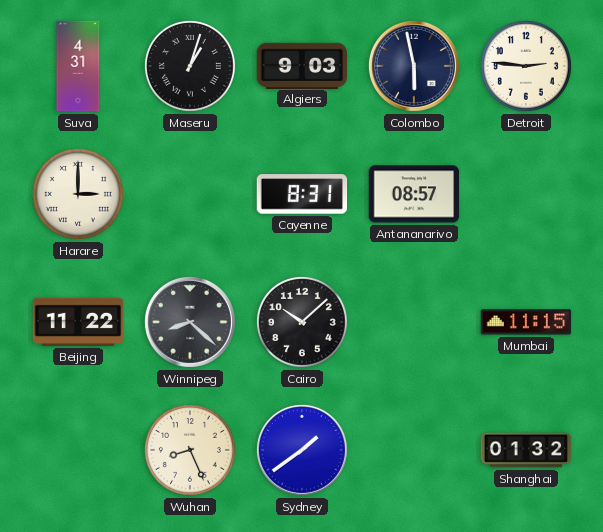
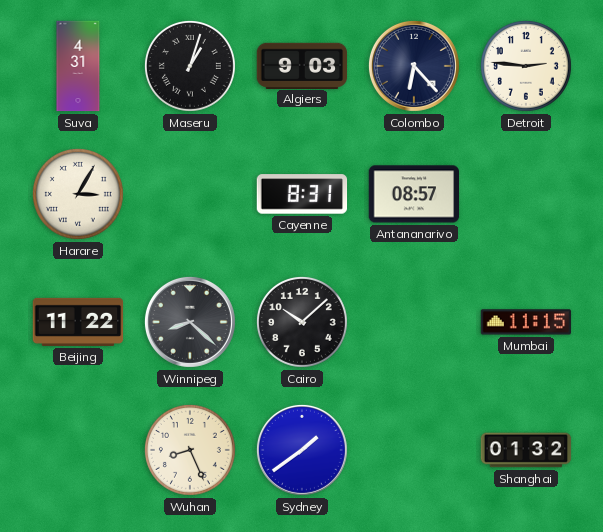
Colombo: 5:58 -> 6:23 (414, 66)
Harare: 3:00 -> 3:05 (78, 194)
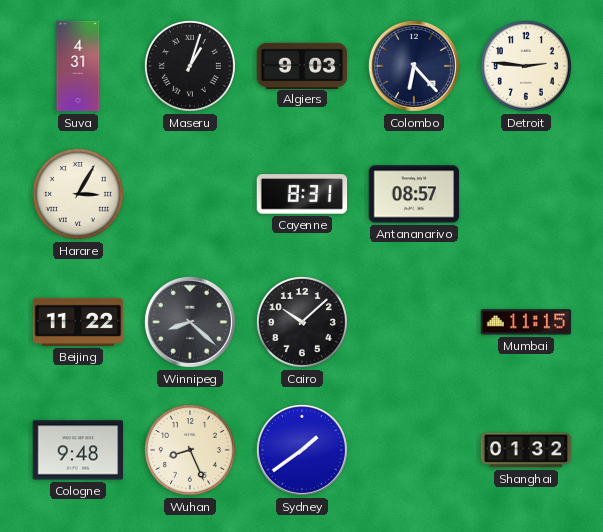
Cologne: none -> 9:48 (78, 450)
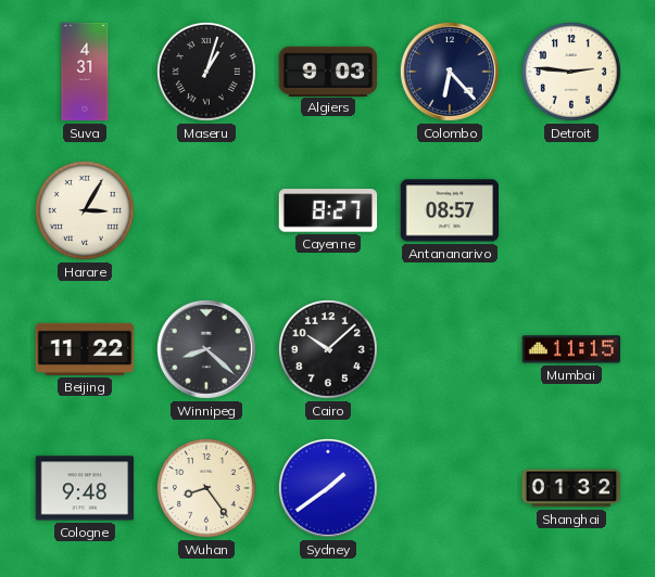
Cayenne: 8:31 -> 8:27 (328, 210)
Wuhan: 8:26 -> 8:24 (206, 488)
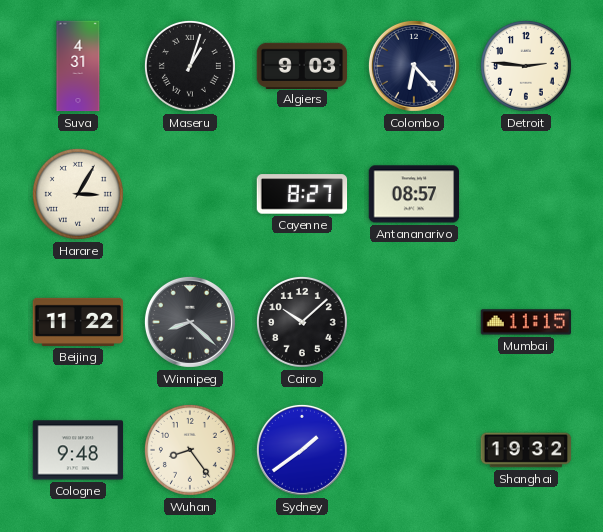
Shanghai: 01:32 -> 19:32 (526, 450)
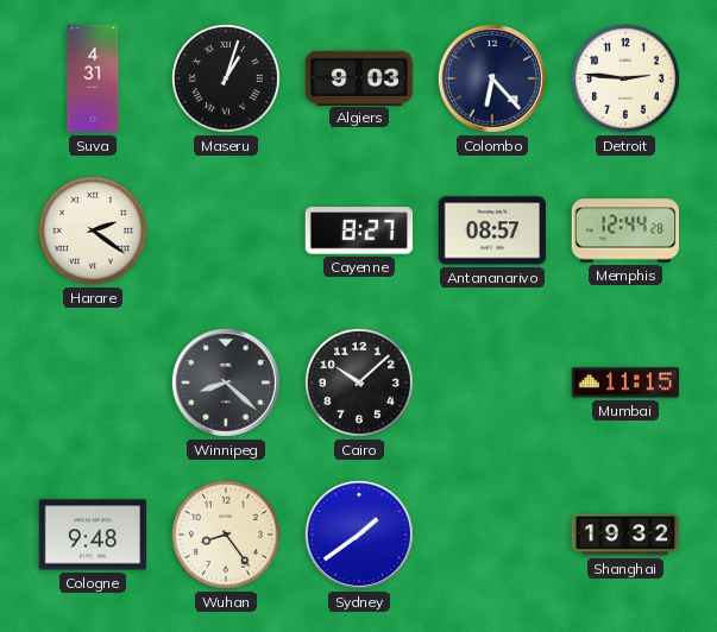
Harare: 3:05 -> 2:21 (93, 230)
Memphis: none -> 12:44 (625, 230)
Beijing: 11:22 -> none (78, 322)
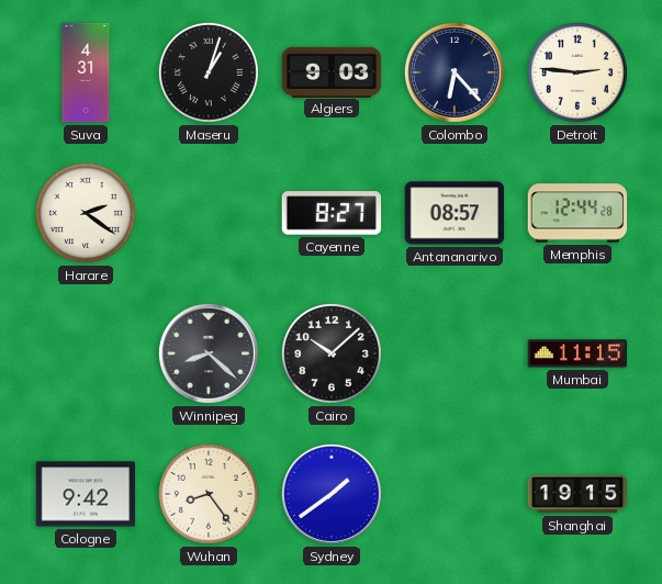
Cologne: 9:48 -> 9:42 (86, 494)
Shanghai: 19:32 -> 19:15 (577, 494)
